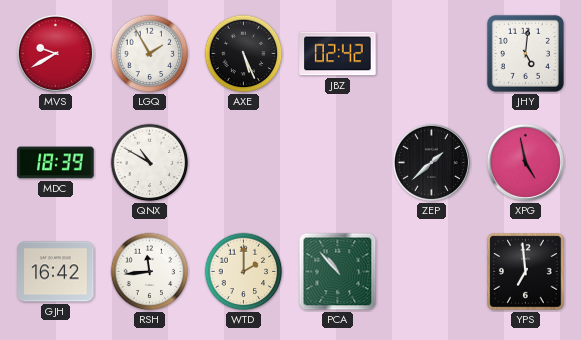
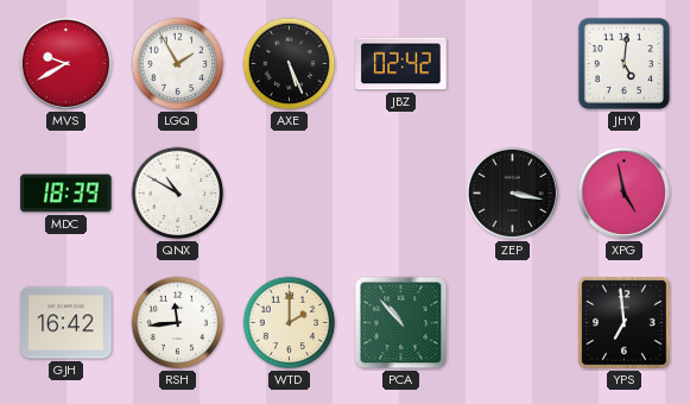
ZEP: 1:38 -> 3:17 (512, 192)
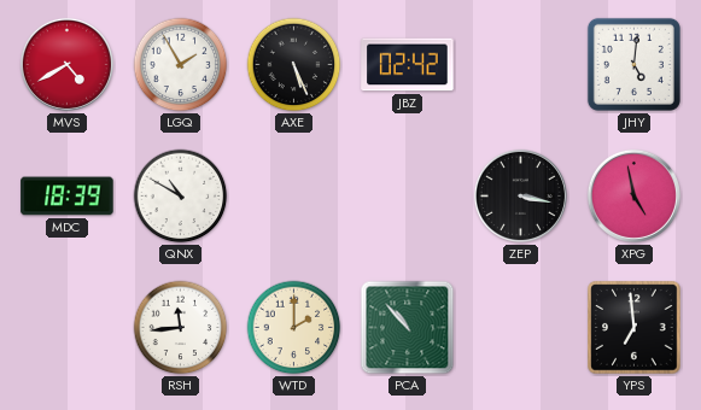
MVS: 9:40 -> 4:40 (66, 64)
GJH: 16:42 -> none (67, 323)
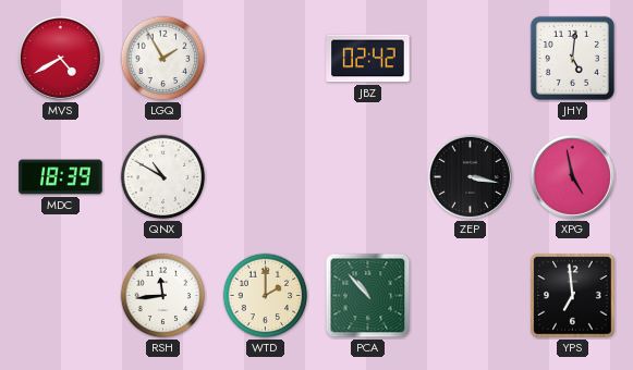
AXE: 5:26 -> none (294, 65)
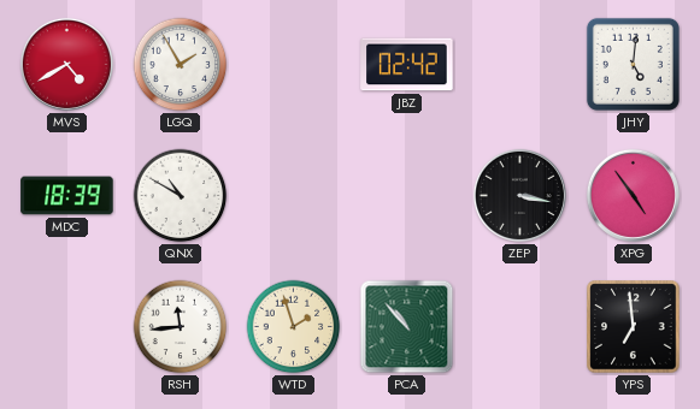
XPG: 4:58 -> 4:54 (633, 195)
WTD: 2:00 -> 1:57 (294, 327)
